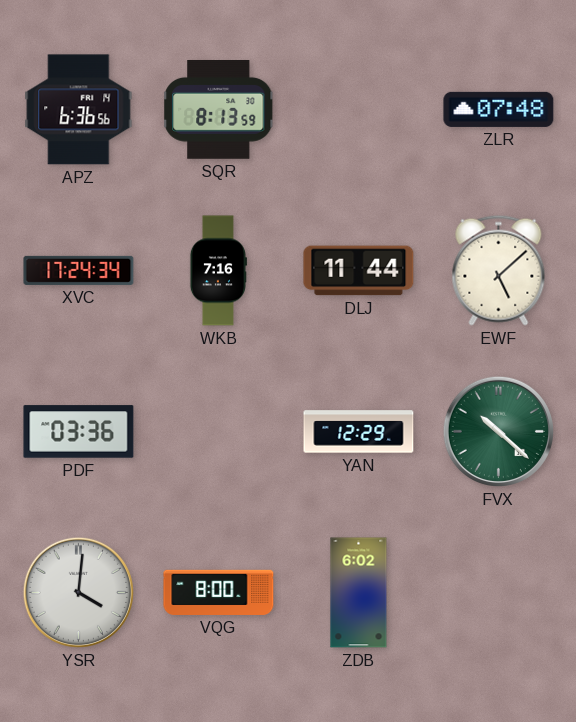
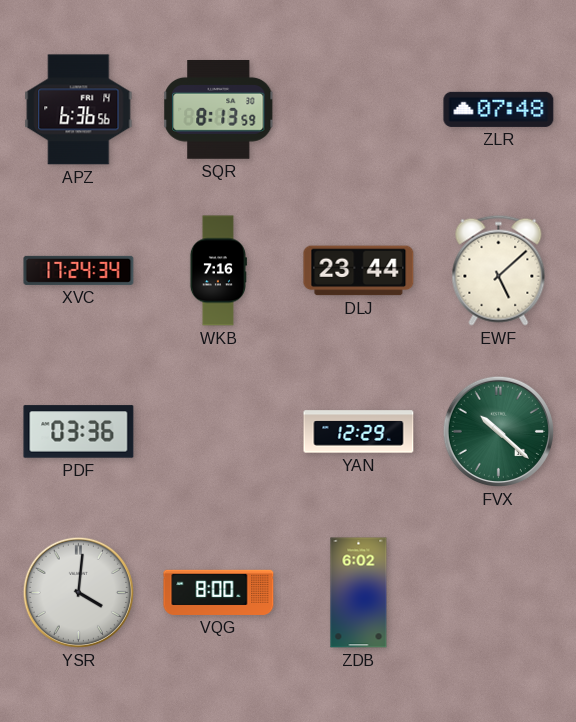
DLJ: 11:44 -> 23:44 (359, 271)
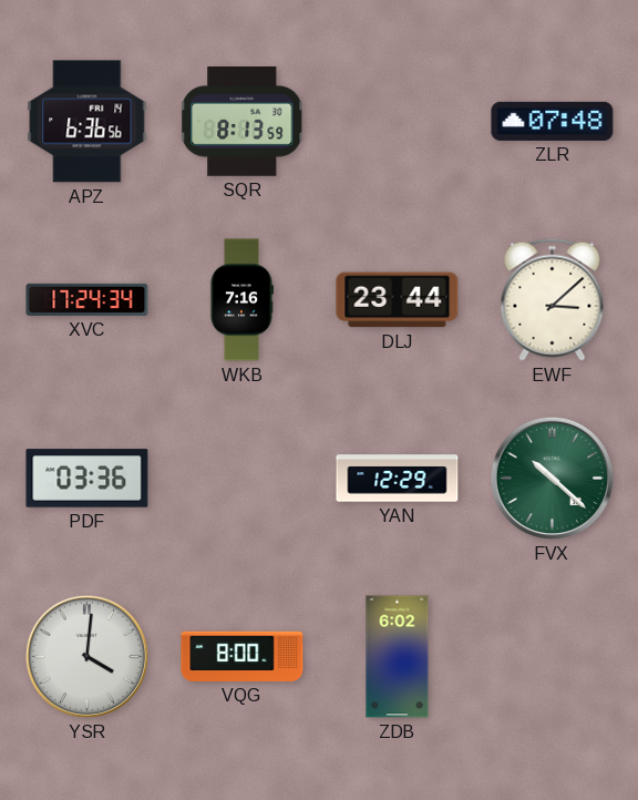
EWF: 5:08 -> 3:08 (553, 299)
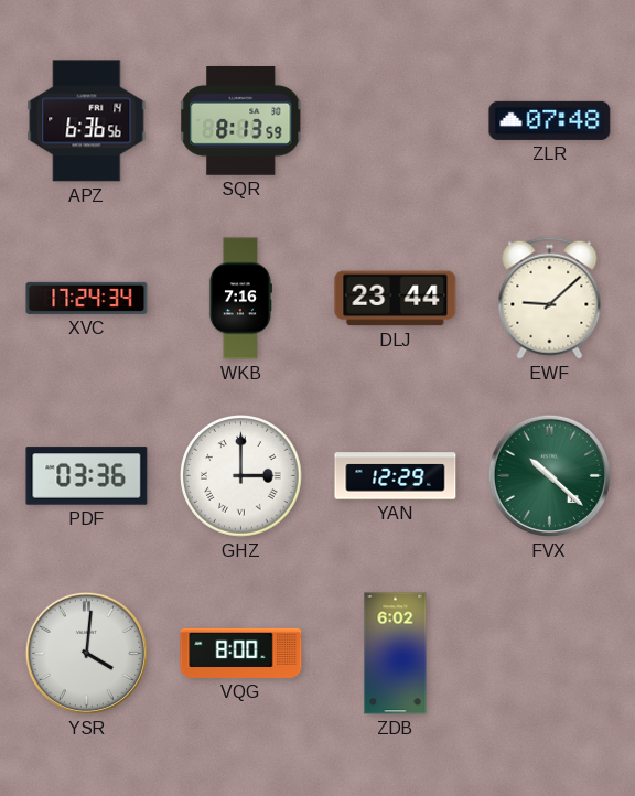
EWF: 3:08 -> 9:08 (550, 298)
GHZ: none -> 3:00 (241, 476)
